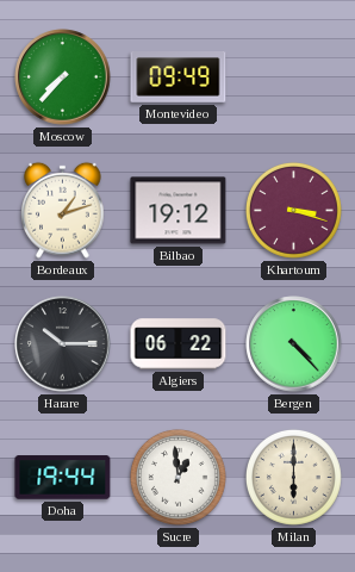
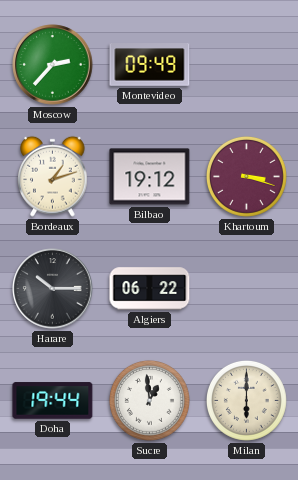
Moscow: 7:37 -> 2:37 (53, 65)
Bergen: 4:23 -> none (294, 344)
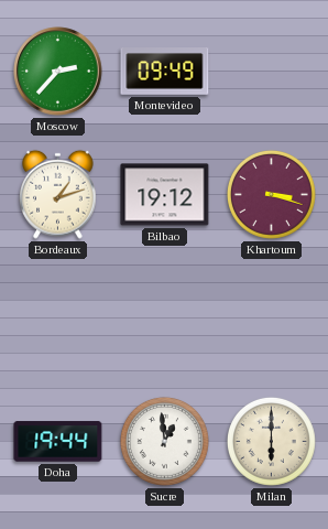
Harare: 10:15 -> none (53, 289)
Algiers: 06:22 -> none (150, 289)
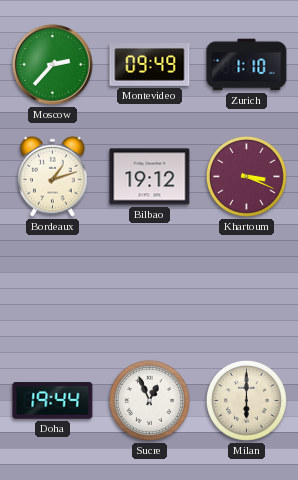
Zurich: none -> 1:10 (247, 65)
Khartoum: 3:18 -> 3:19 (246, 176)
Sucre: 12:59 -> 12:56 (149, 400)
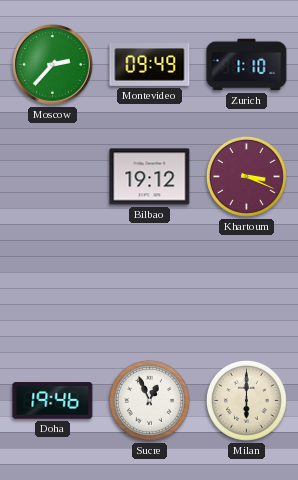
Bordeaux: 1:12 -> none (53, 176)
Doha: 19:44 -> 19:46 (53, 401)
